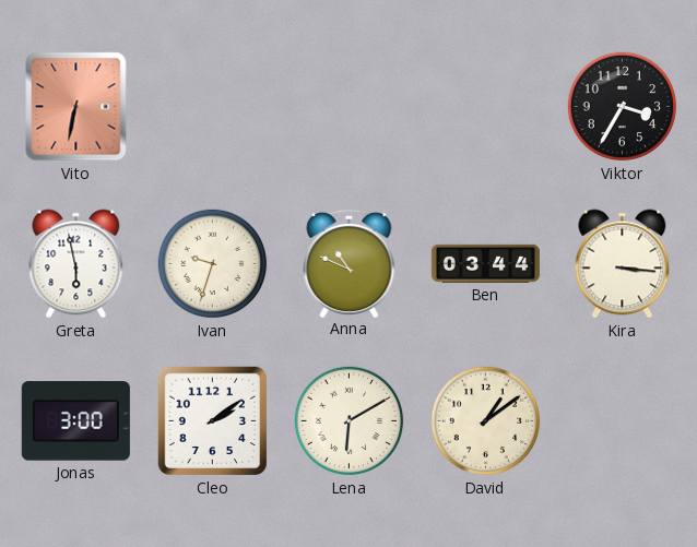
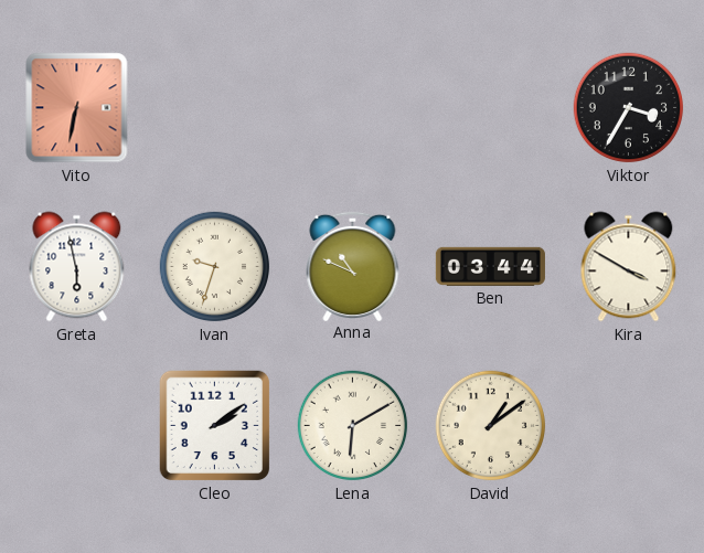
Kira: 3:16 -> 3:50 (629, 267)
Jonas: 3:00 -> none (75, 421)
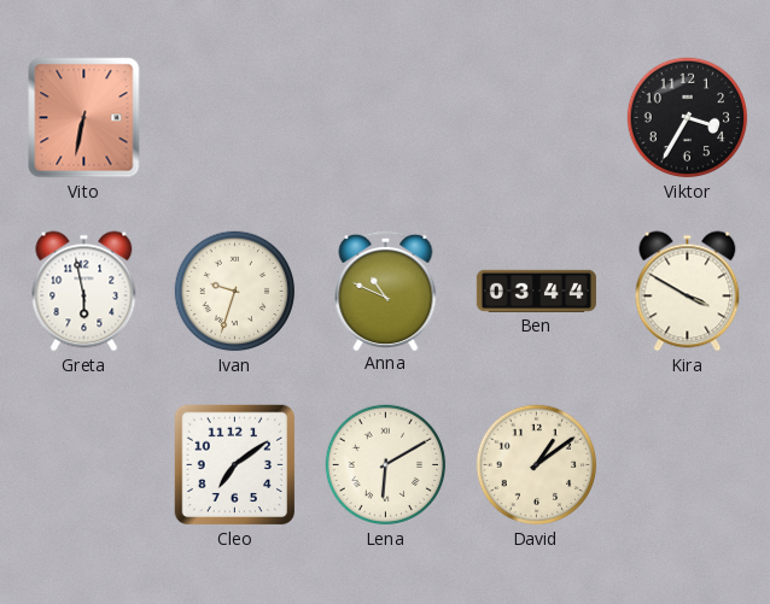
Cleo: 2:09 -> 7:09 (235, 465)
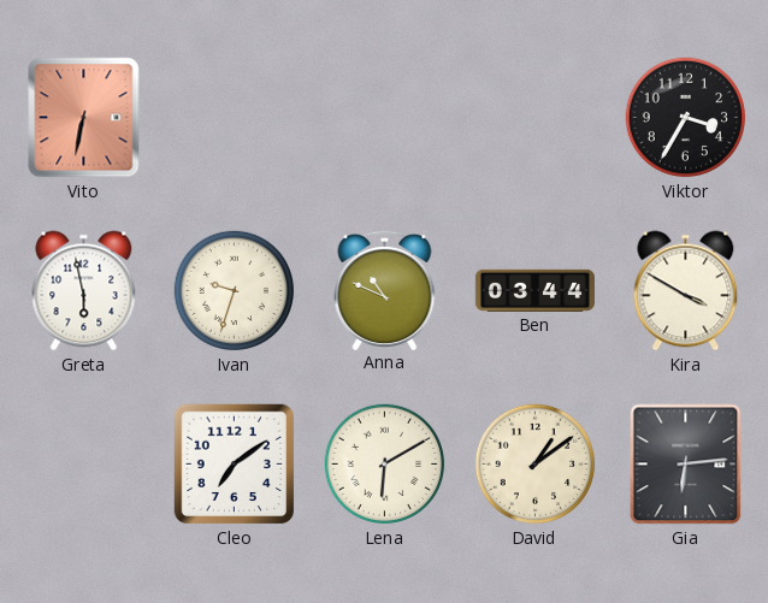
Gia: none -> 6:14 (686, 465)
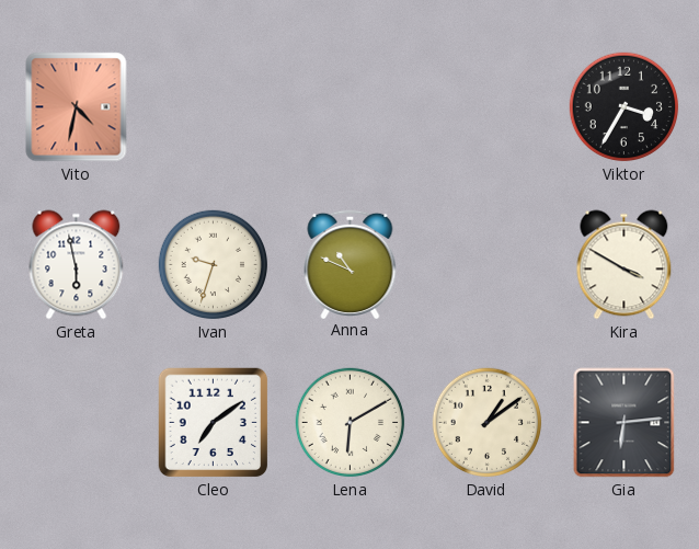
Vito: 6:32 -> 4:32 (77, 107)
Ben: 03:44 -> none (534, 290)
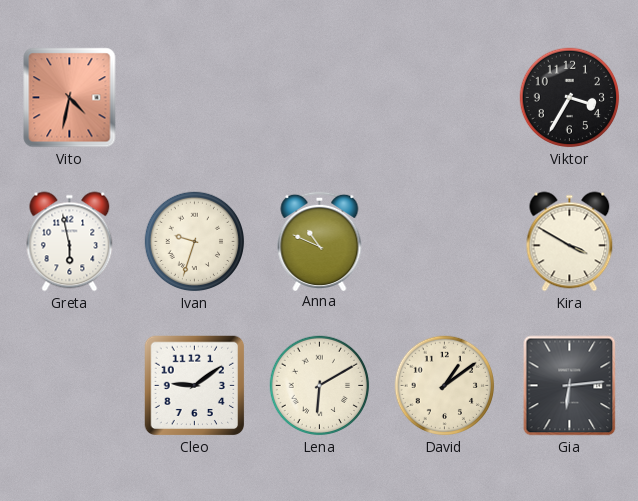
Cleo: 7:09 -> 9:09 (195, 386)
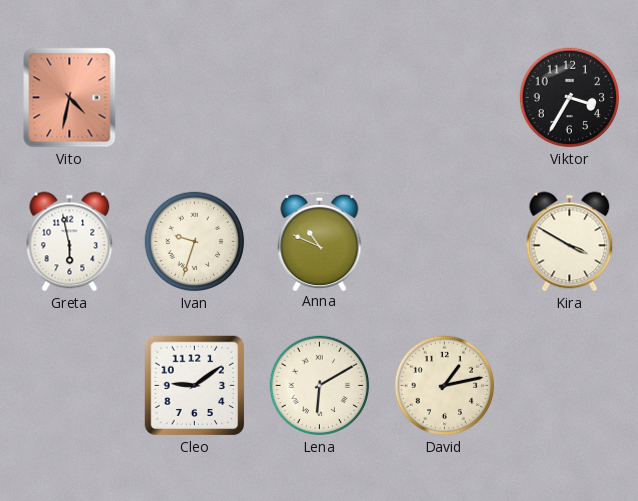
David: 1:09 -> 1:13 (445, 386)
Gia: 6:14 -> none (570, 386)
